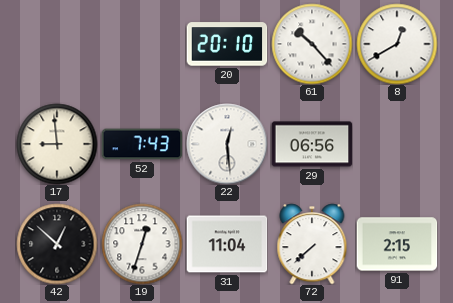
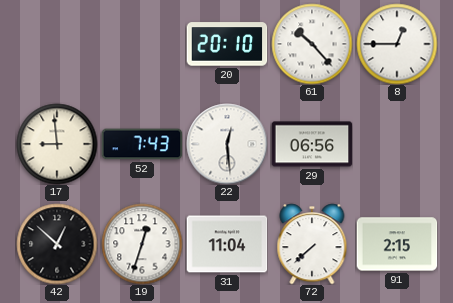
8: 12:40 -> 12:45 (397, 44)
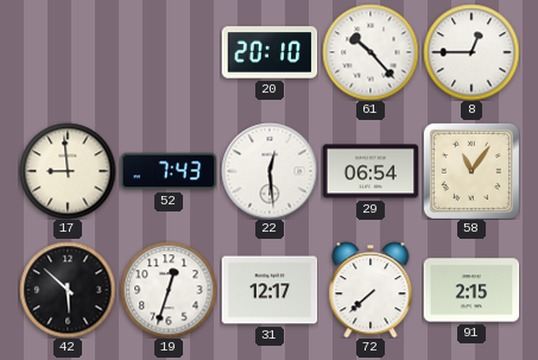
29: 06:56 -> 06:54 (371, 171)
58: none -> 11:06 (471, 171)
42: 12:52 -> 5:52 (68, 290)
31: 11:04 -> 12:17 (270, 290)
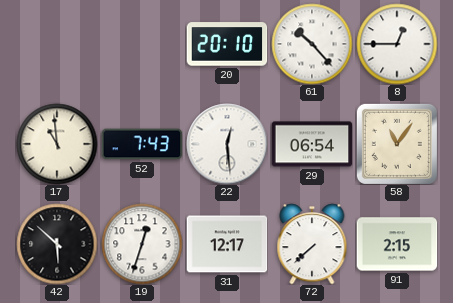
17: 8:59 -> 10:59 (57, 144)
